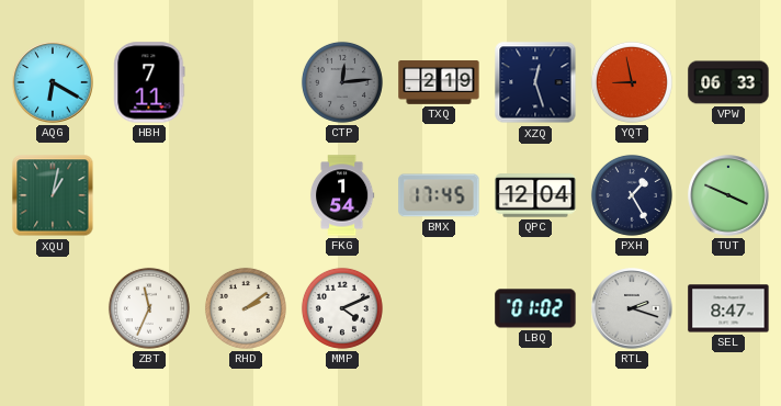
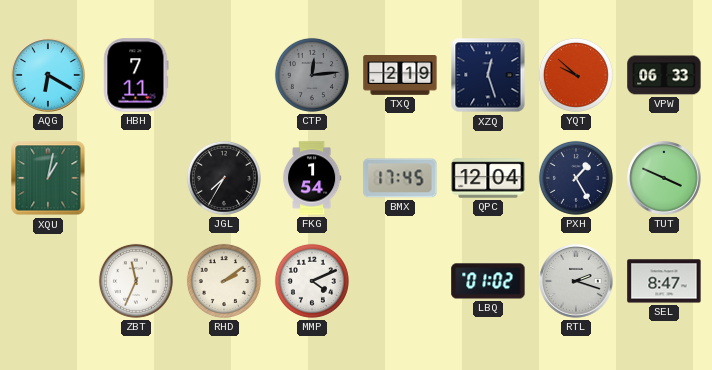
YQT: 8:58 -> 9:52 (576, 75)
JGL: none -> 7:35 (224, 178)
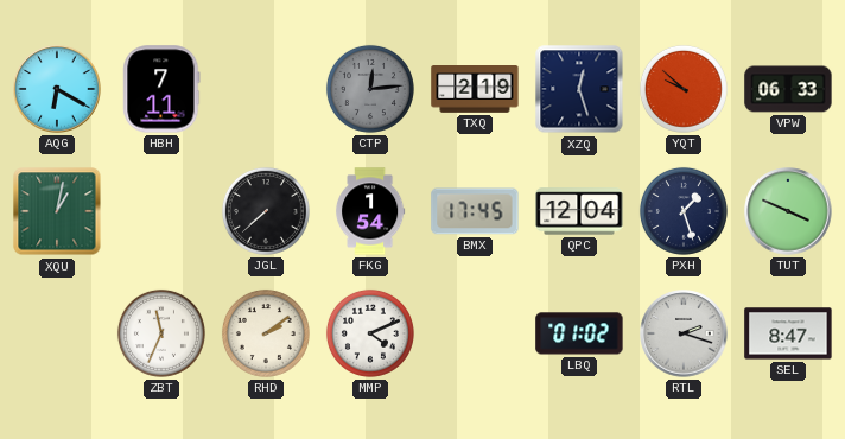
JGL: 7:35 -> 7:38 (266, 211)
PXH: 1:25 -> 1:27 (684, 211)
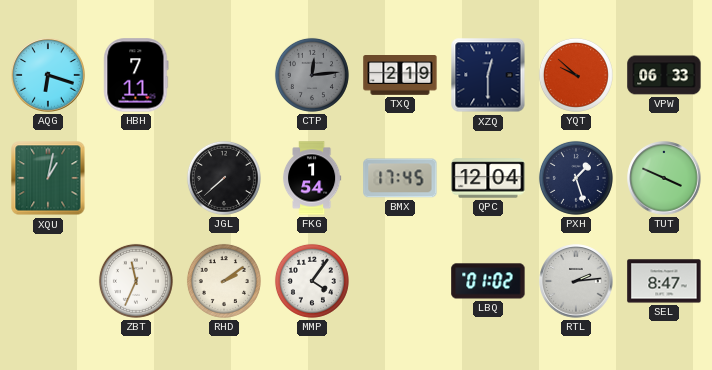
AQG: 6:20 -> 6:18 (48, 75)
XZQ: 12:27 -> 12:30 (488, 75)
MMP: 4:11 -> 4:06 (312, 281)
RTL: 2:18 -> 2:14 (576, 281)
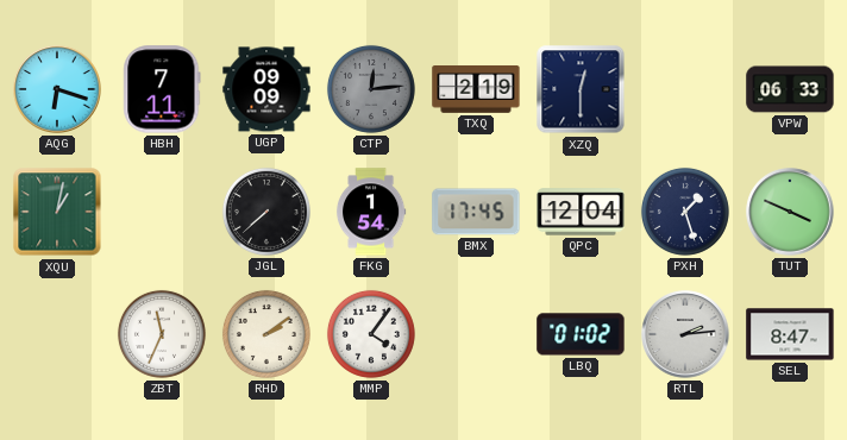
UGP: none -> 09:09 (266, 89)
YQT: 9:52 -> none (576, 75)
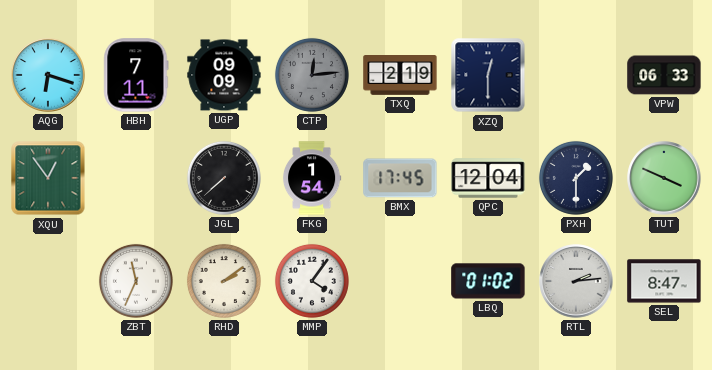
XQU: 1:02 -> 12:54 (48, 178)
PXH: 1:27 -> 1:30 (576, 178)
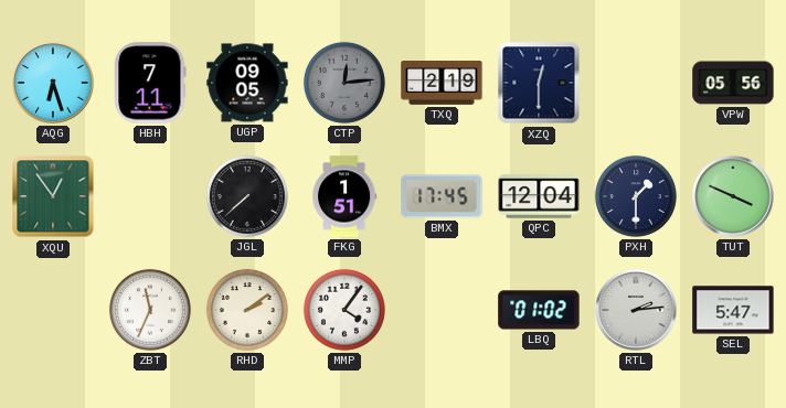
AQG: 6:18 -> 6:27 (53, 83)
UGP: 09:09 -> 09:05 (247, 83)
VPW: 06:33 -> 05:56 (733, 83)
FKG: 1:54 -> 1:51 (344, 196)
SEL: 8:47 -> 5:47 (733, 310)
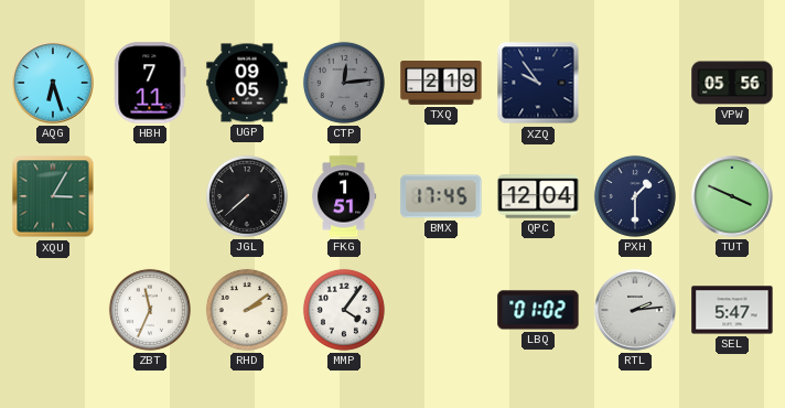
XZQ: 12:30 -> 9:54 (538, 83)
XQU: 12:54 -> 3:05 (53, 196)
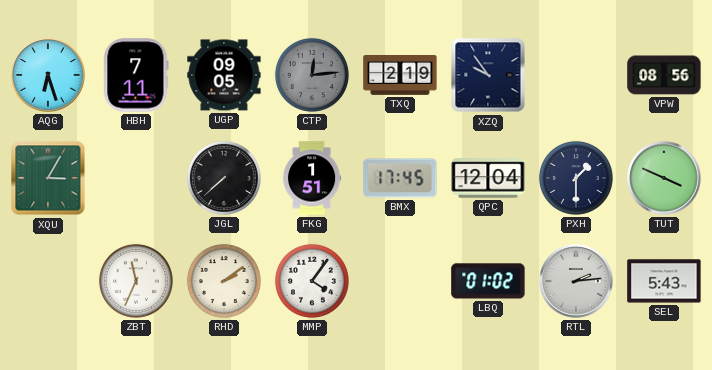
VPW: 05:56 -> 08:56 (664, 75)
SEL: 5:47 -> 5:43 (664, 281)
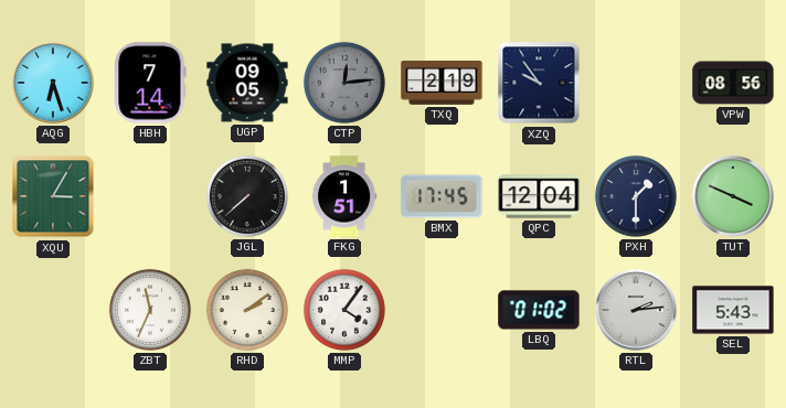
HBH: 7:11 -> 7:14 (150, 83)
